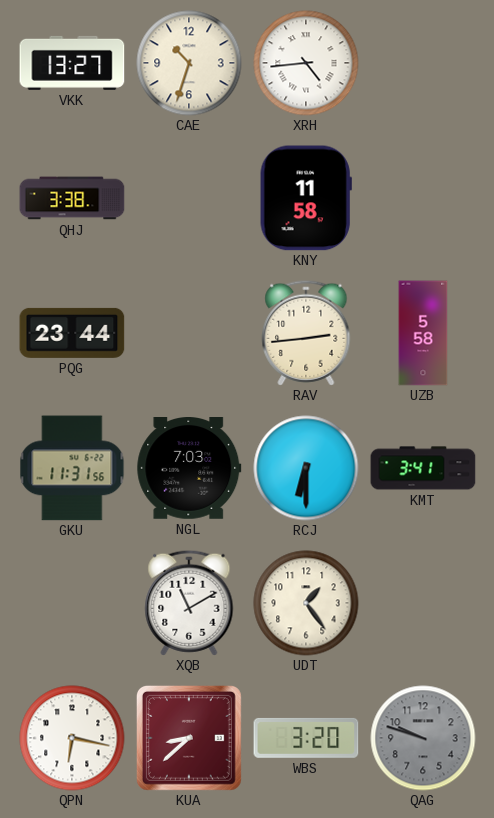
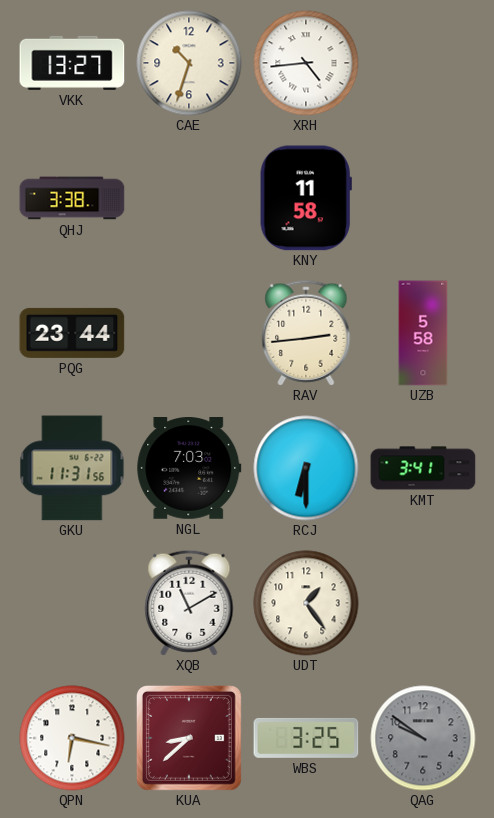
WBS: 3:20 -> 3:25 (306, 738)
QAG: 9:48 -> 9:51 (423, 738)
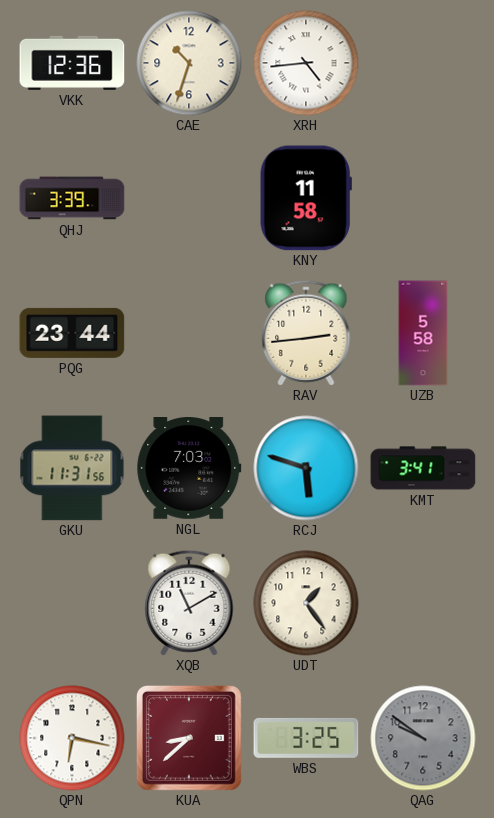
VKK: 13:27 -> 12:36 (72, 63)
QHJ: 3:38 -> 3:39 (72, 198)
RCJ: 6:30 -> 5:48 (306, 468)
